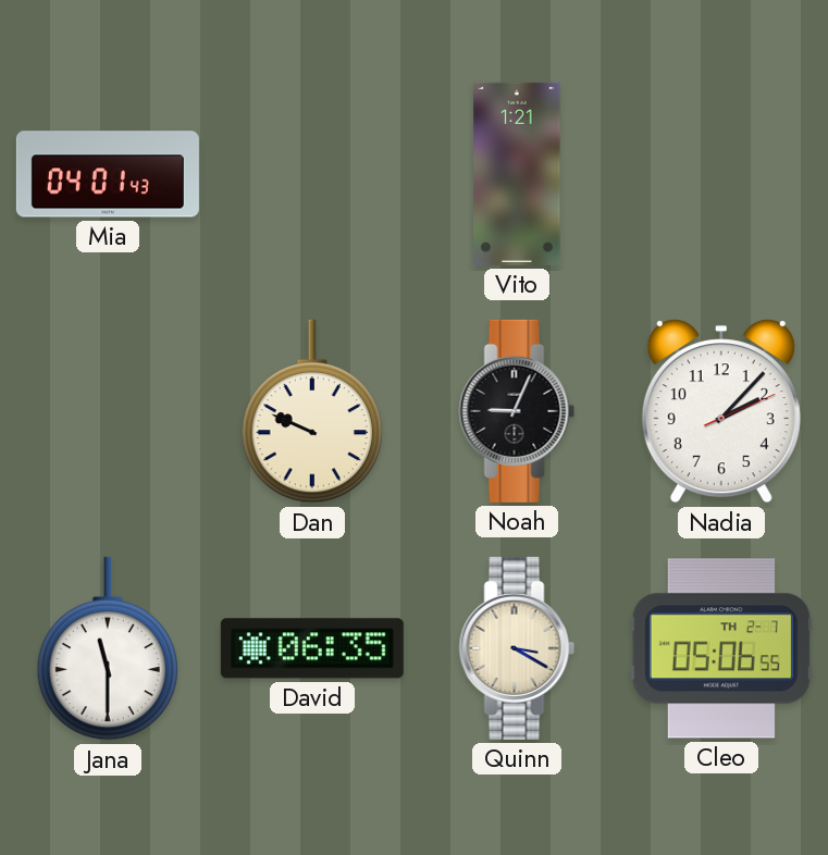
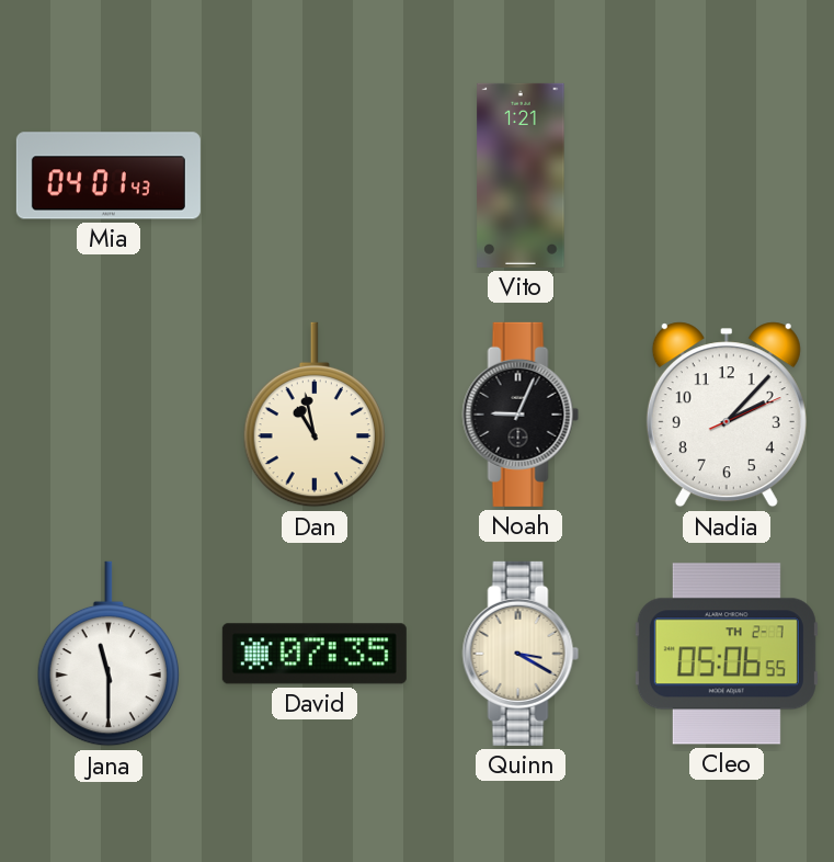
Dan: 9:49 -> 10:58 (313, 415)
David: 06:35 -> 07:35 (315, 654)
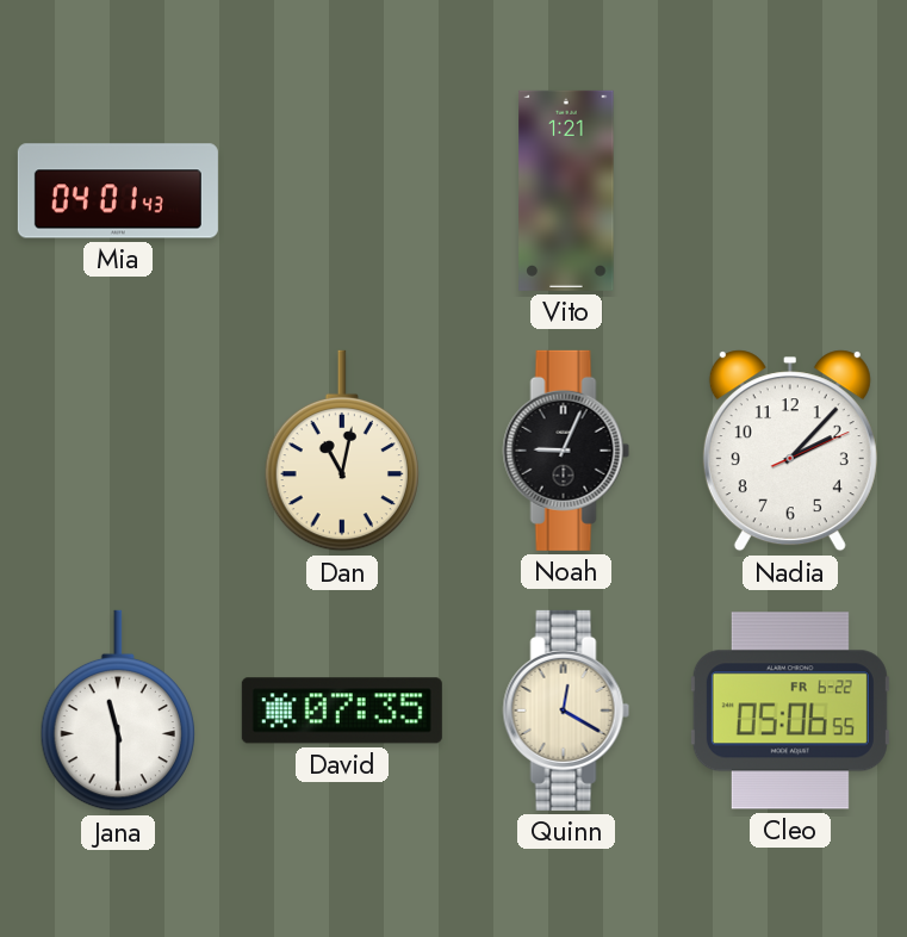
Dan: 10:58 -> 11:02 (341, 451)
Quinn: 3:20 -> 12:20 (566, 710)
Cleo date: TH 2-7 -> FR 6-22 (790, 710)
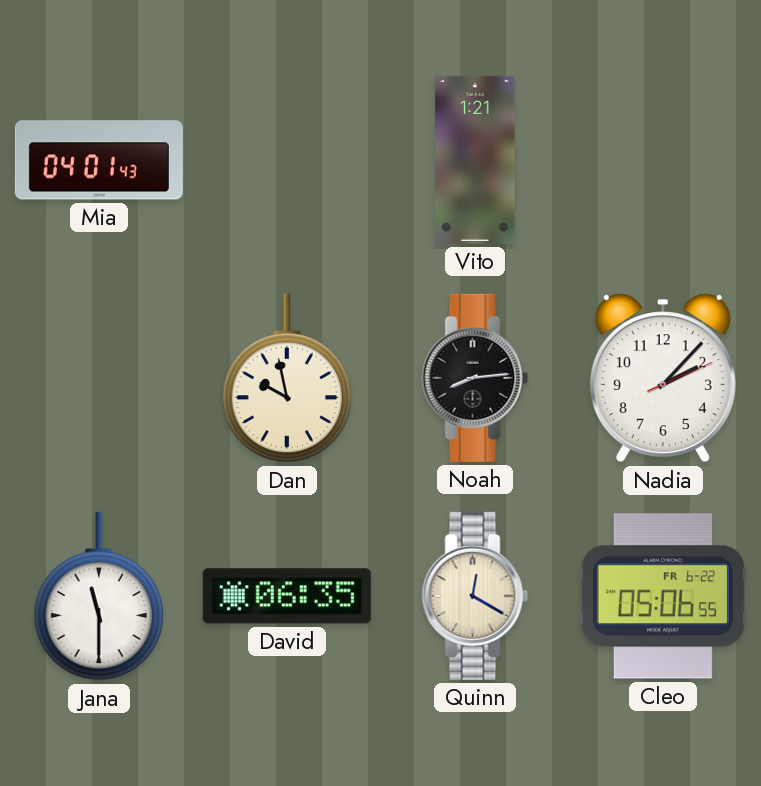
Dan: 11:02 -> 9:58 (286, 378)
Noah: 9:04 -> 8:14 (475, 378)
David: 07:35 -> 06:35 (287, 596)
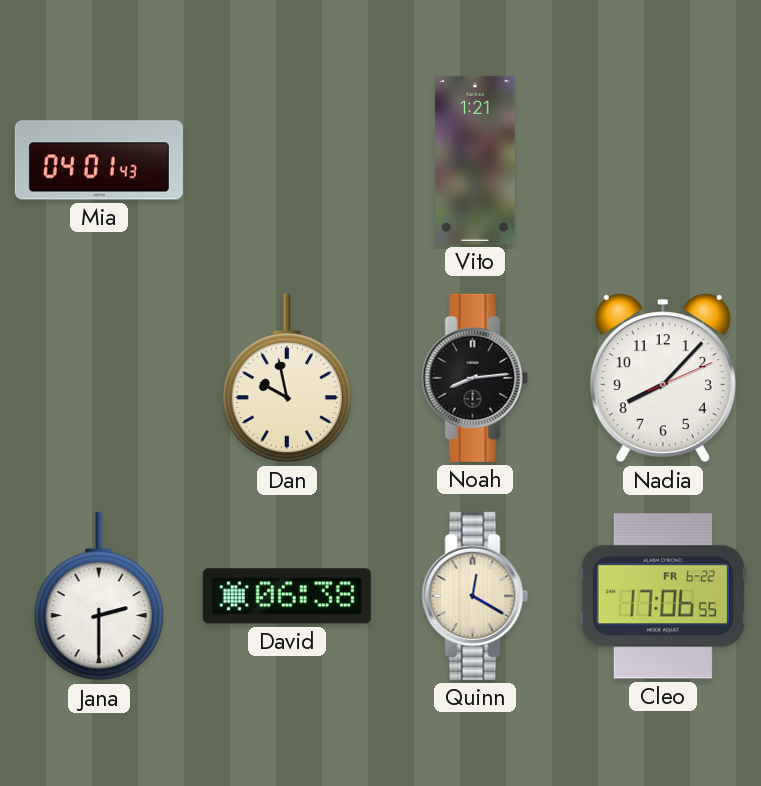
Nadia: 2:07 -> 8:07 (663, 378)
Jana: 11:30 -> 2:30 (98, 596)
David: 06:35 -> 06:38 (287, 596)
Cleo: 05:06 -> 17:06 (663, 596)
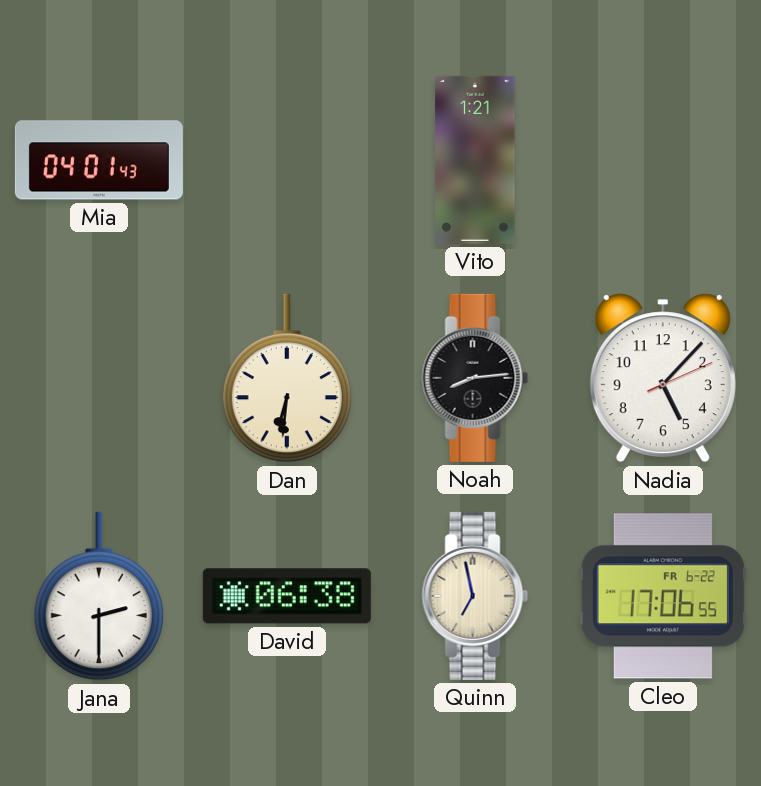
Dan: 9:58 -> 6:31 (286, 378)
Nadia: 8:07 -> 5:07 (663, 378)
Quinn: 12:20 -> 6:58 (475, 596)
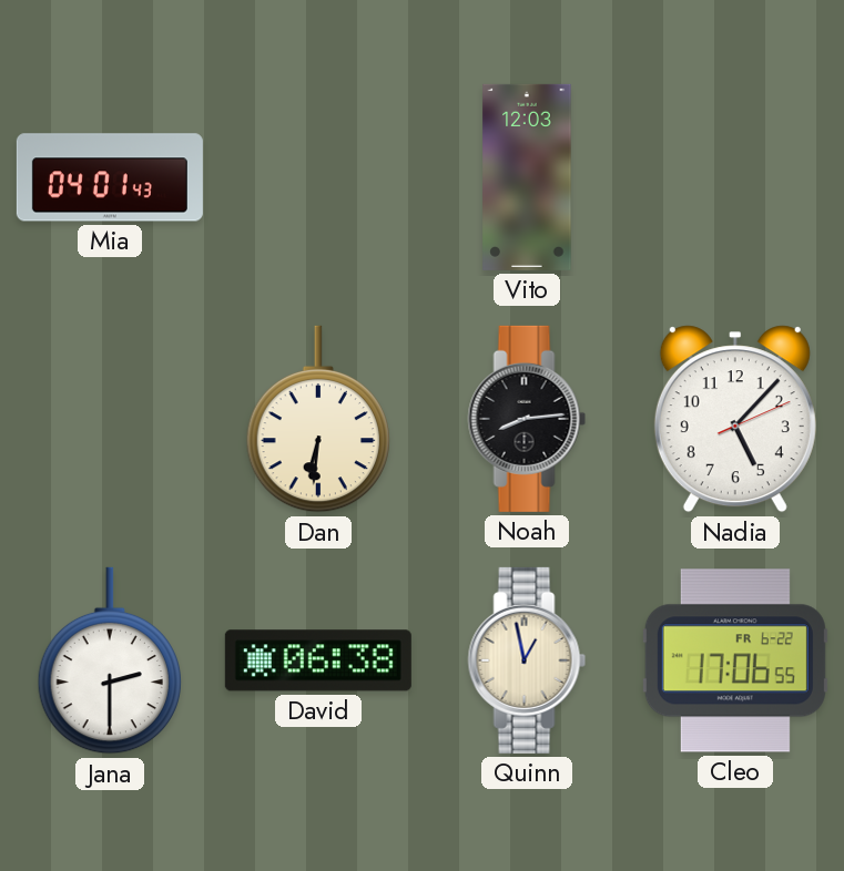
Vito: 1:21 -> 12:03 (527, 177)
Quinn: 6:58 -> 12:58 (527, 660)
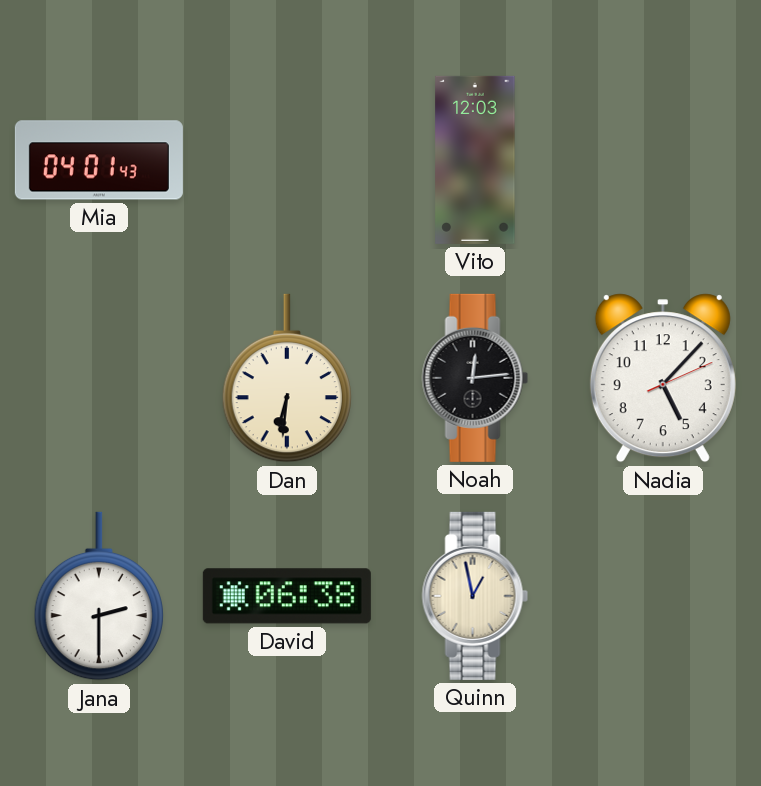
Noah: 8:14 -> 12:14 (475, 378)
Cleo: 17:06 -> none (735, 660)
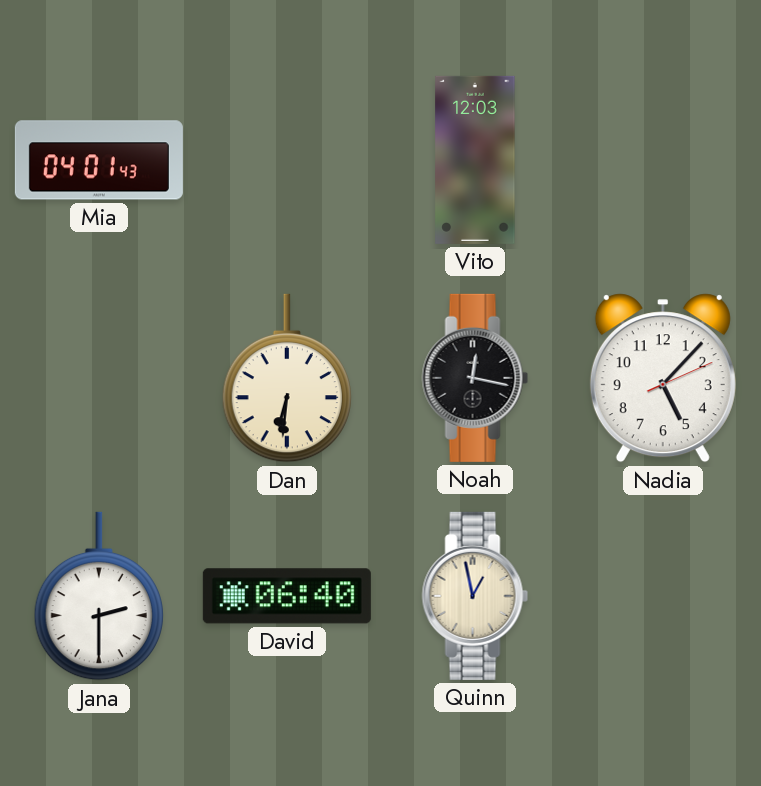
Noah: 12:14 -> 12:17 (475, 378)
David: 06:38 -> 06:40 (287, 596)
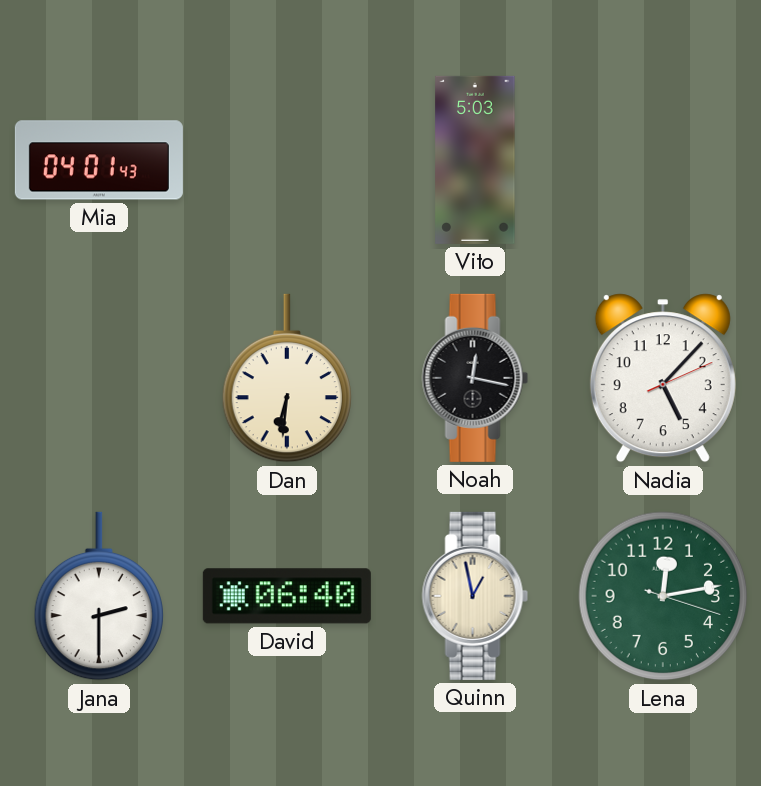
Vito: 12:03 -> 5:03 (475, 160)
Lena: none -> 12:13 (663, 596)
